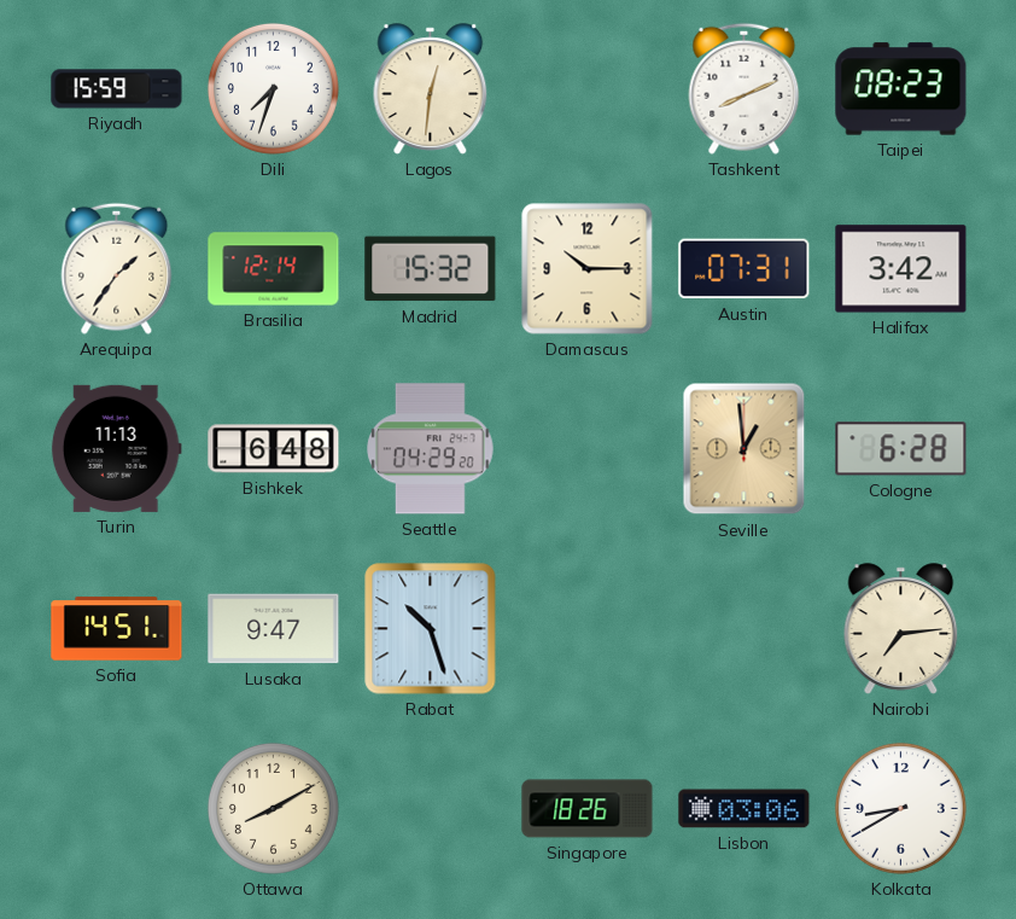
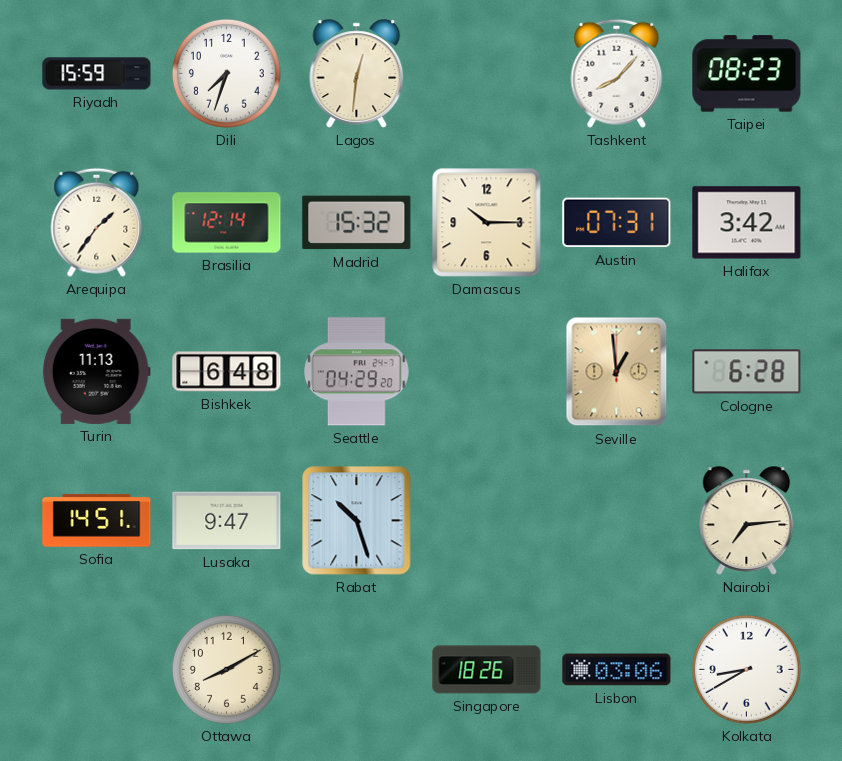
Tashkent: 8:11 -> 8:07 (617, 73)
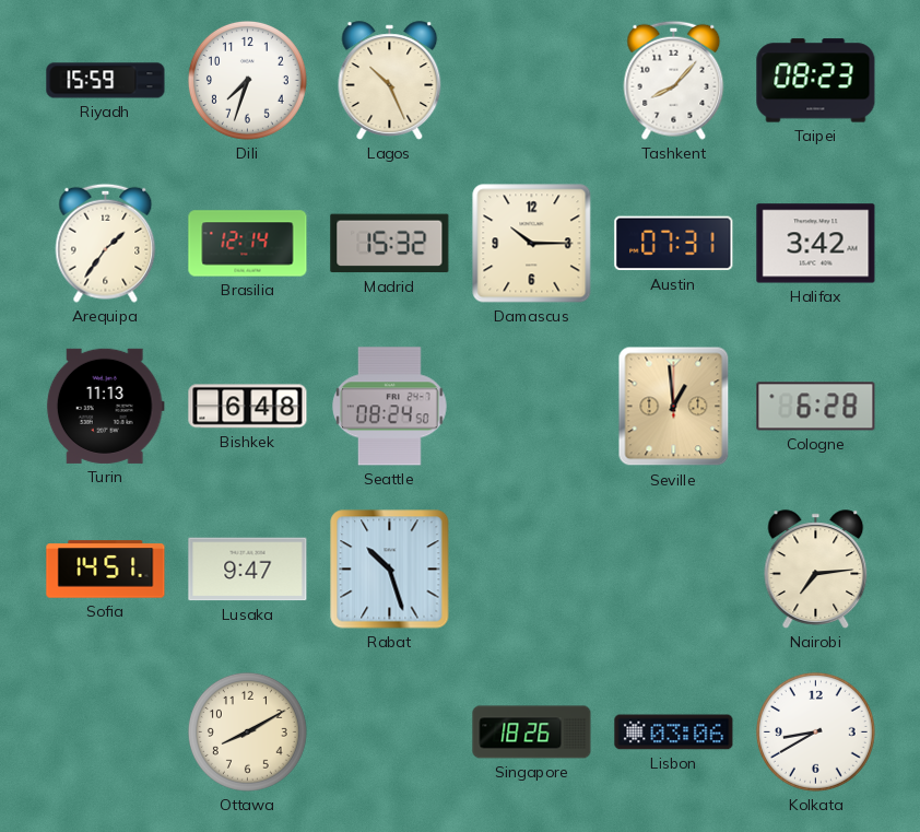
Lagos: 12:31 -> 10:26 (390, 81)
Seattle: 04:29 -> 08:24 (390, 407)
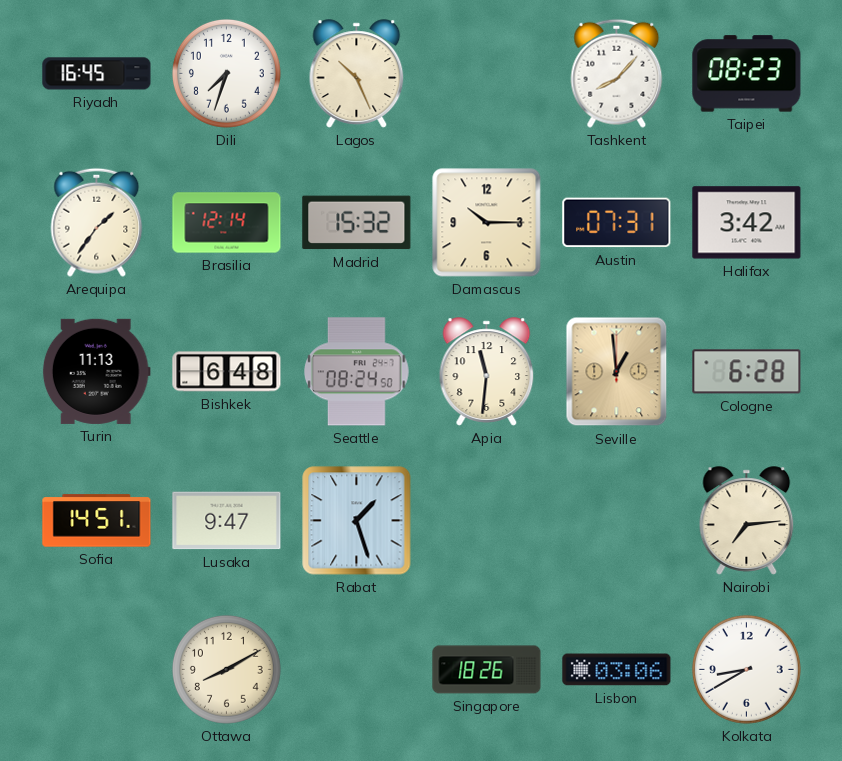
Riyadh: 15:59 -> 16:45 (97, 74)
Apia: none -> 11:31 (487, 372)
Rabat: 10:27 -> 1:27 (357, 521)
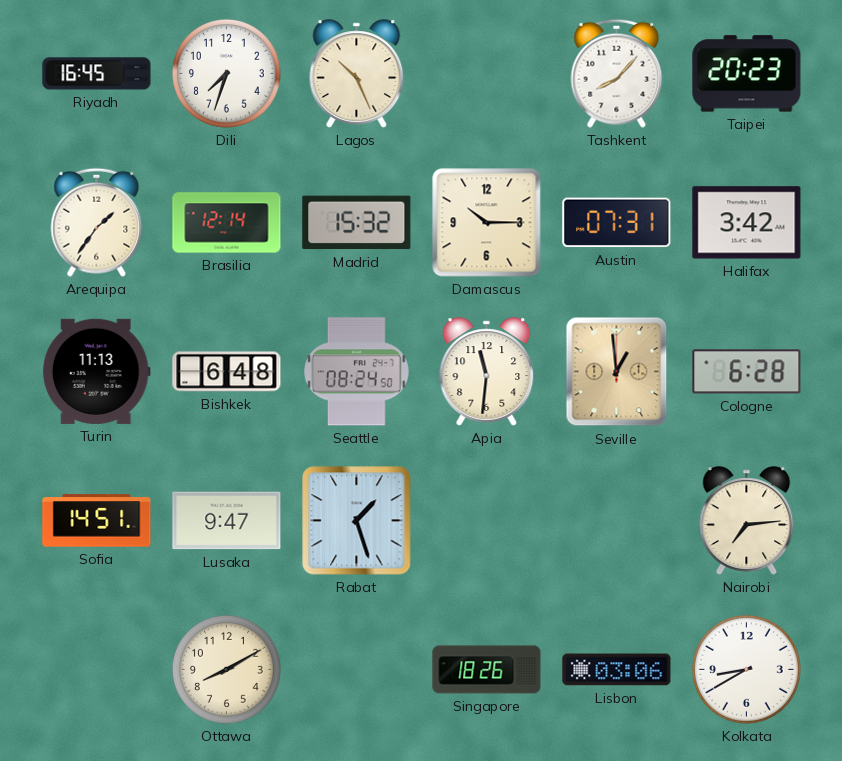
Taipei: 08:23 -> 20:23 (747, 74)
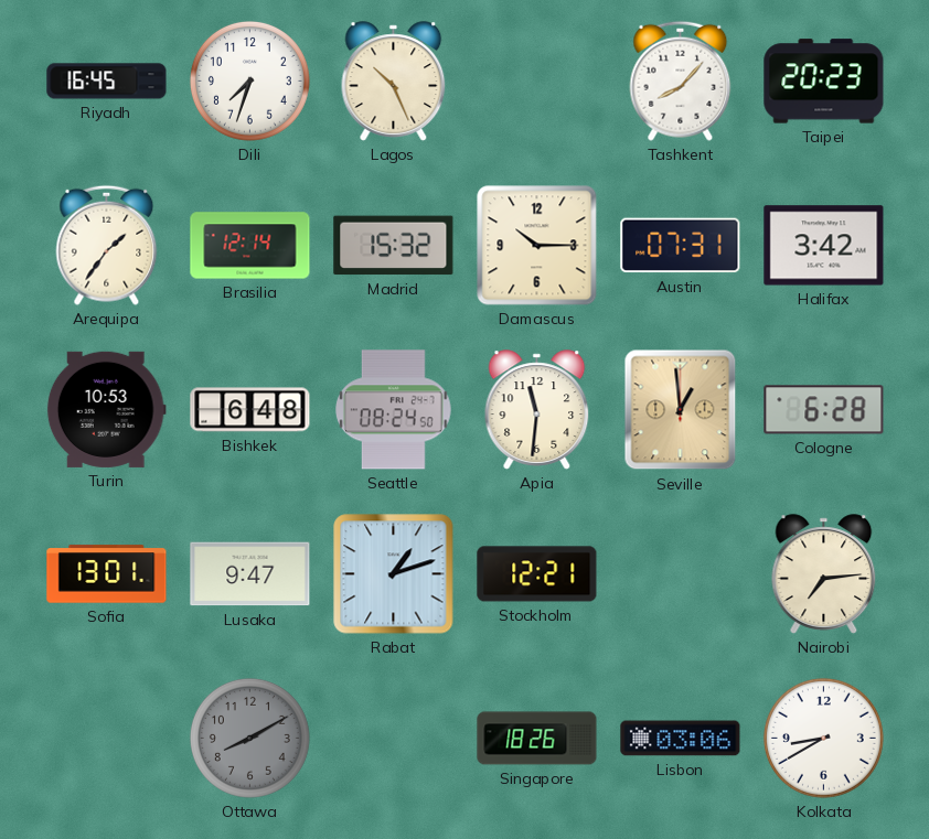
Turin: 11:13 -> 10:53 (106, 409)
Sofia: 14:51 -> 13:01 (107, 574)
Rabat: 1:27 -> 1:12 (394, 574)
Stockholm: none -> 12:21 (537, 574)
Ottawa dial: cream -> grey (249, 738)
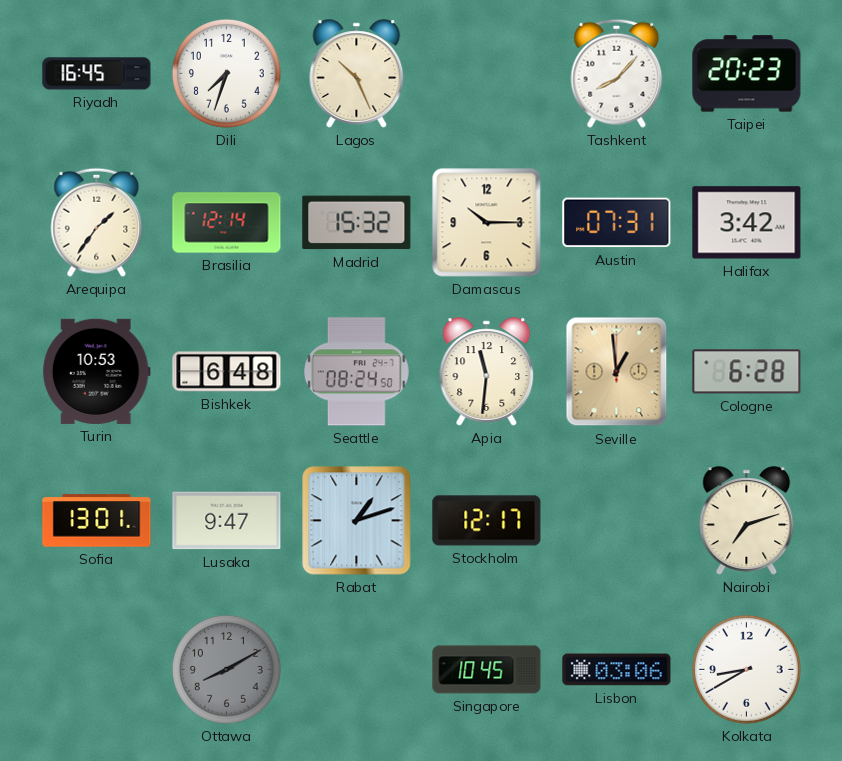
Stockholm: 12:21 -> 12:17 (487, 521)
Nairobi: 7:14 -> 7:12 (747, 521)
Singapore: 18:26 -> 10:45 (487, 670)
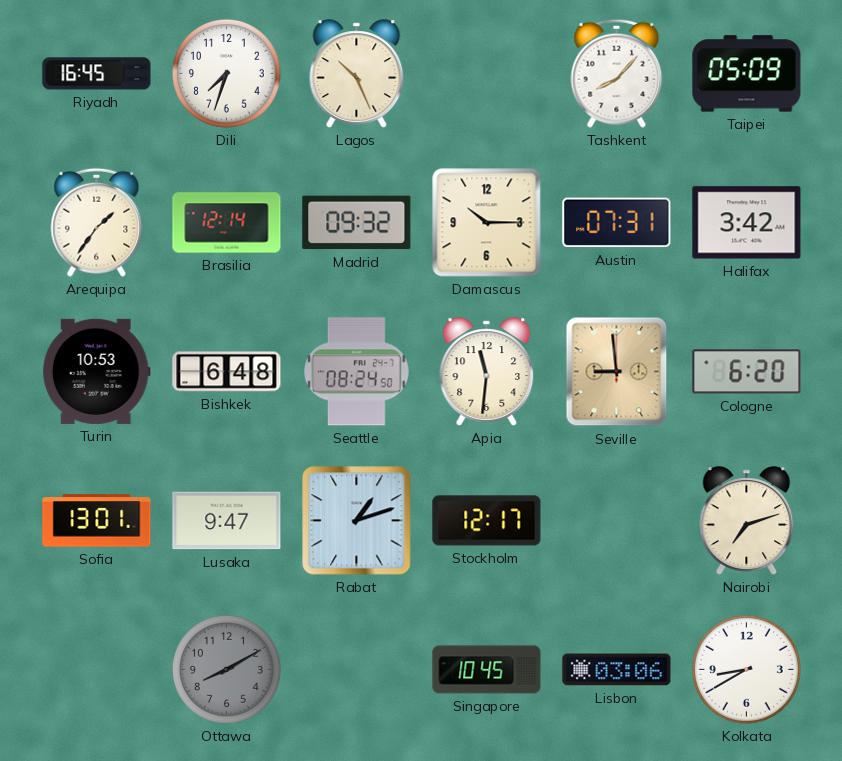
Taipei: 20:23 -> 05:09 (747, 74)
Madrid: 15:32 -> 09:32 (357, 223)
Seville: 12:59 -> 8:59 (617, 372)
Cologne: 6:28 -> 6:20 (747, 372)
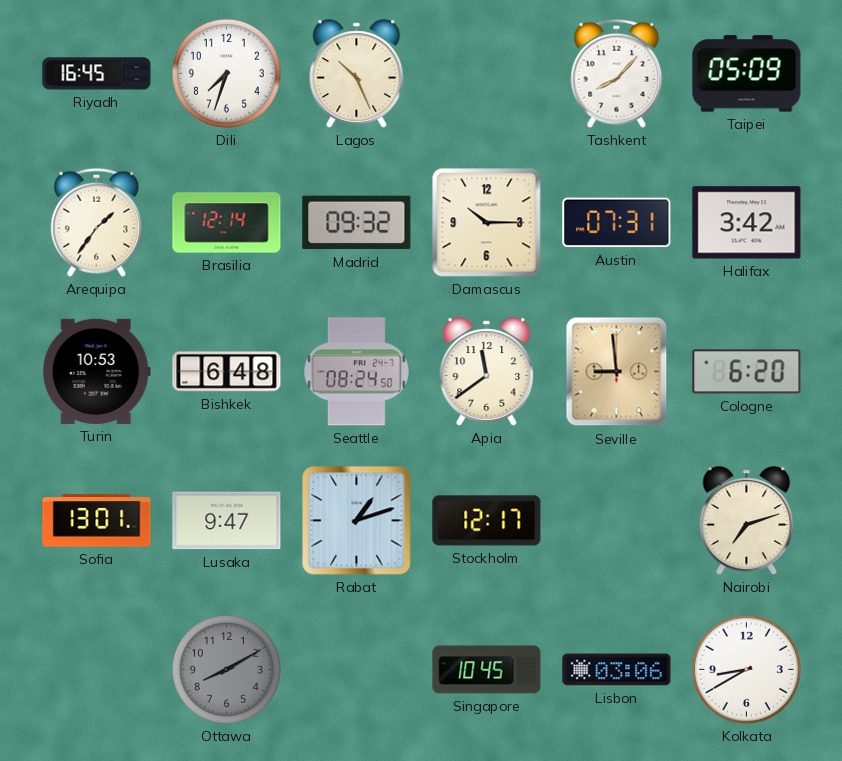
Apia: 11:31 -> 11:39 (487, 372)
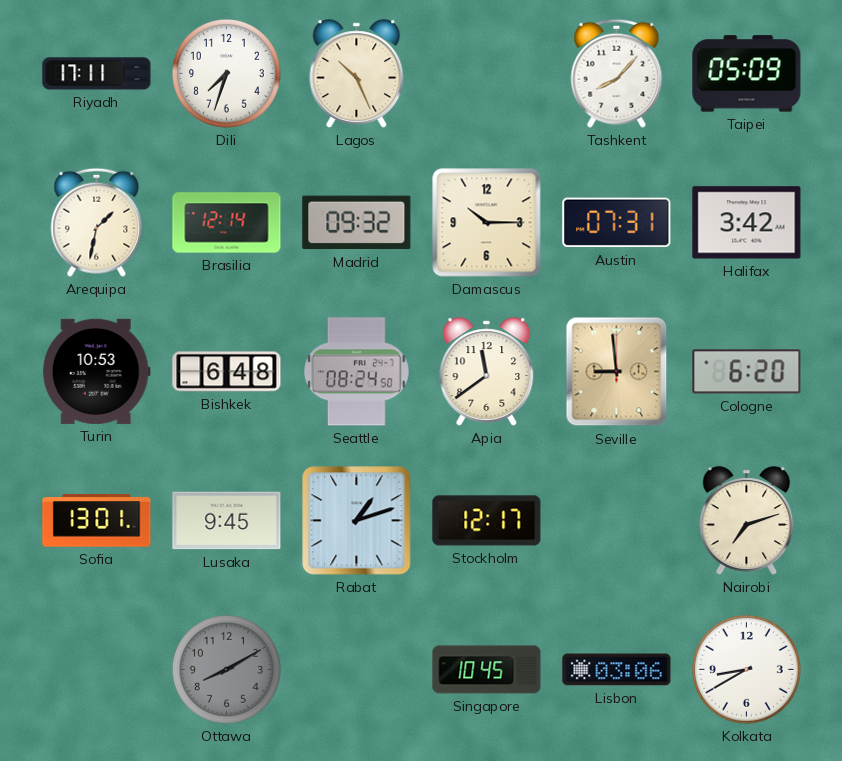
Riyadh: 16:45 -> 17:11 (97, 74)
Arequipa: 1:36 -> 1:32 (97, 222)
Lusaka: 9:47 -> 9:45 (227, 521)
